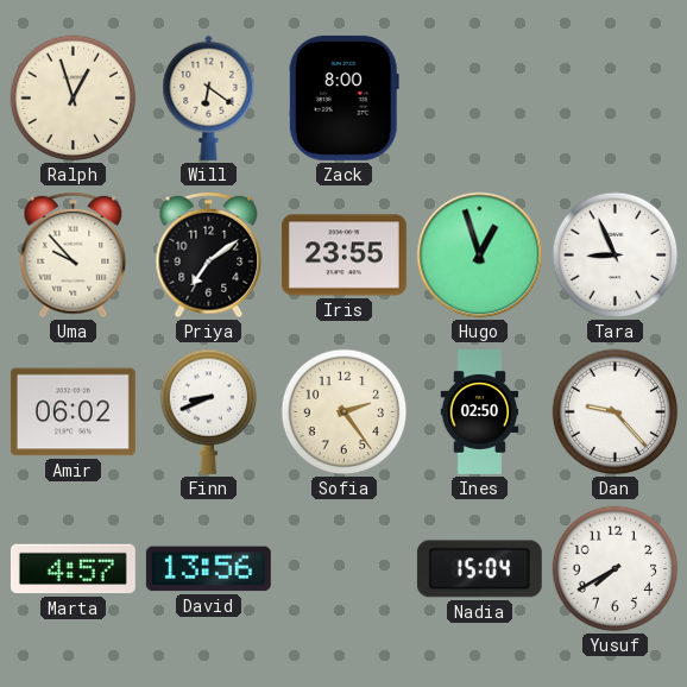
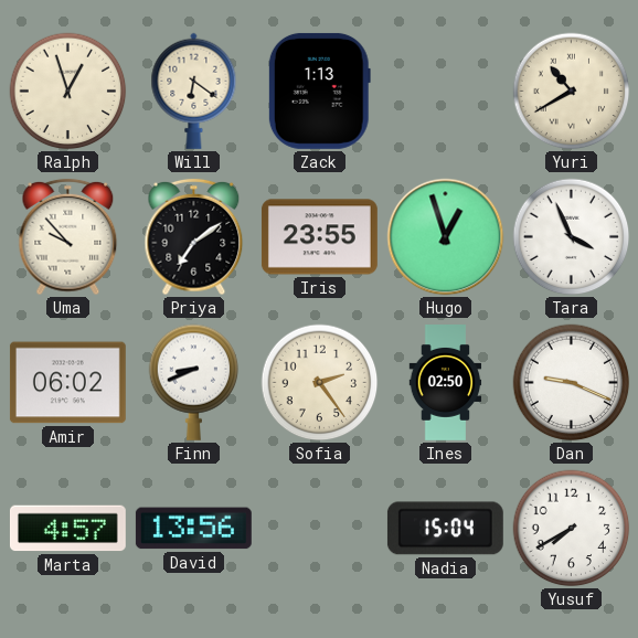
Zack: 8:00 -> 1:13 (319, 91)
Yuri: none -> 10:40 (572, 92)
Tara: 8:56 -> 3:56 (572, 237)
Dan: 9:23 -> 9:19 (572, 383)
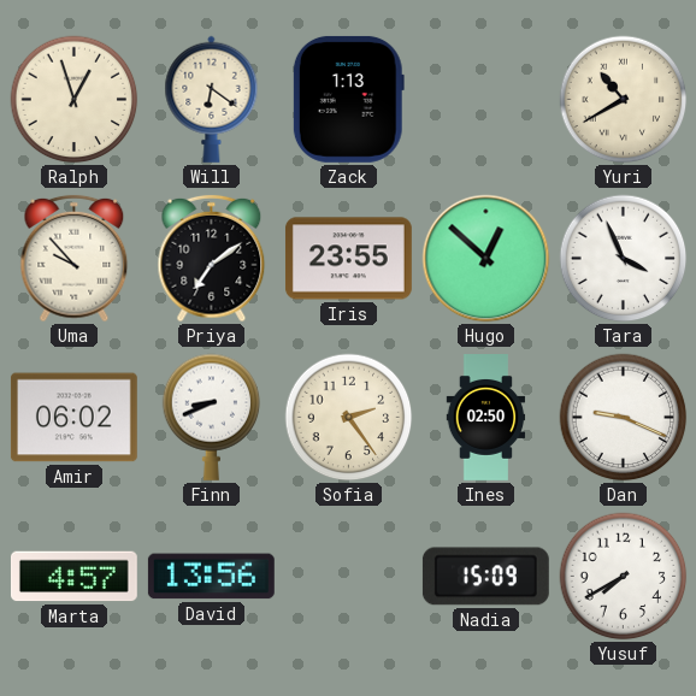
Hugo: 12:57 -> 12:52 (486, 259)
Nadia: 15:04 -> 15:09 (485, 577)
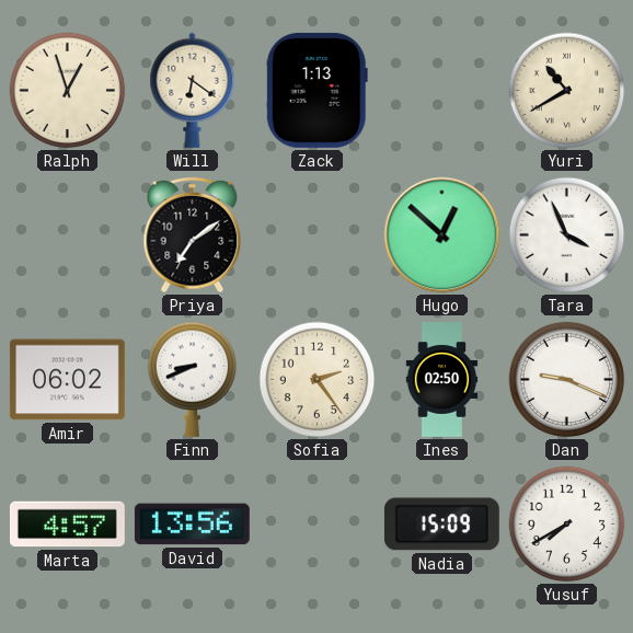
Uma: 9:53 -> none (75, 259)
Iris: 23:55 -> none (348, 259)
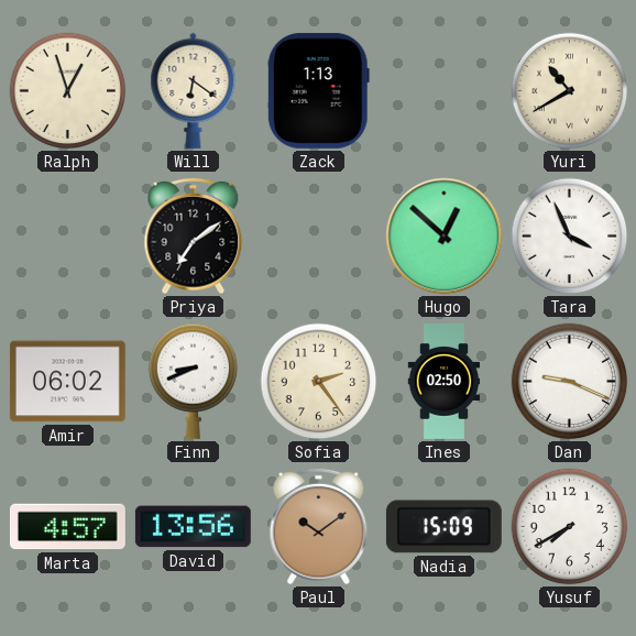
Paul: none -> 10:09 (319, 527)
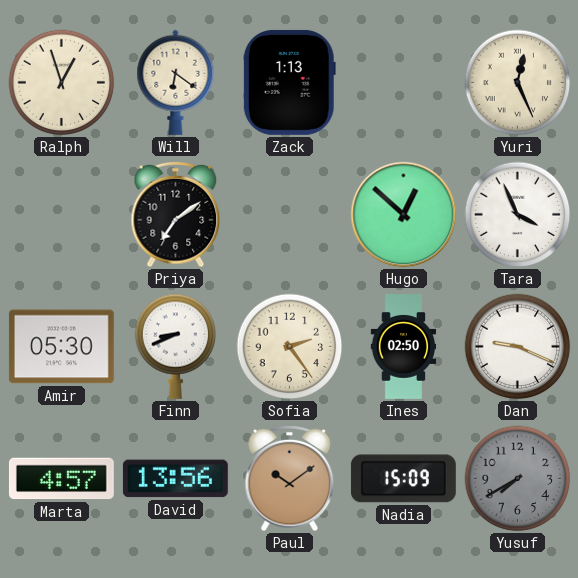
Yuri: 10:40 -> 12:26 (518, 83)
Amir: 06:02 -> 05:30 (61, 347)
Yusuf dial: white -> grey (518, 479)
